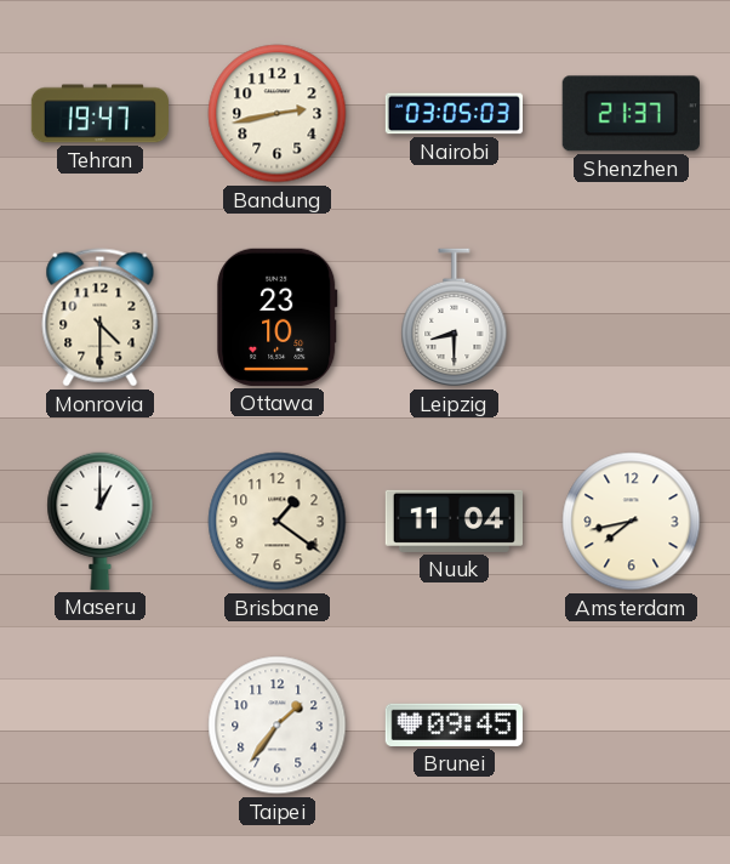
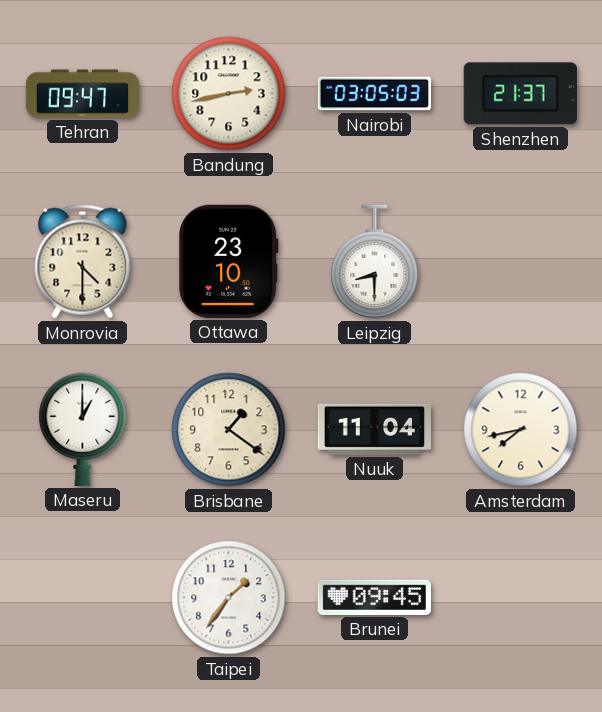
Tehran: 19:47 -> 09:47 (82, 94)
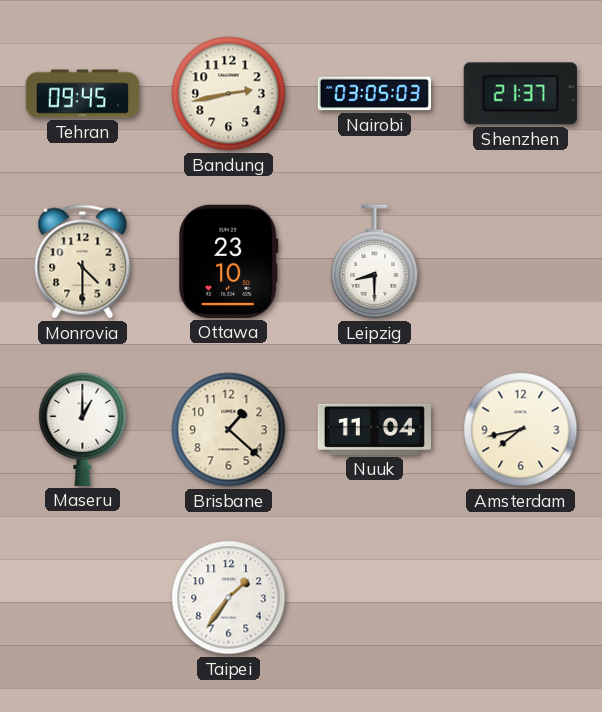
Tehran: 09:47 -> 09:45 (82, 94)
Brisbane: 1:21 -> 1:22 (229, 430)
Brunei: 09:45 -> none (374, 597)
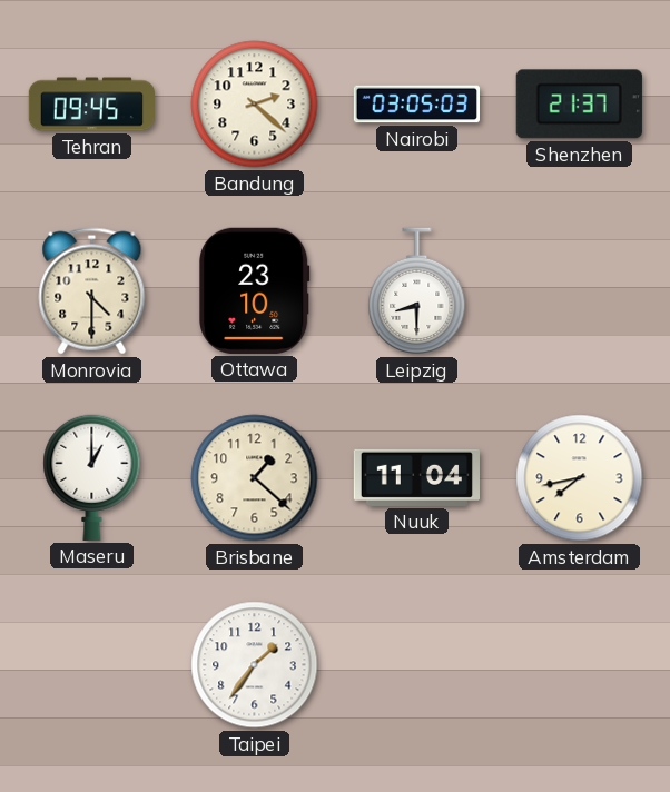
Bandung: 2:43 -> 2:22 (255, 105)
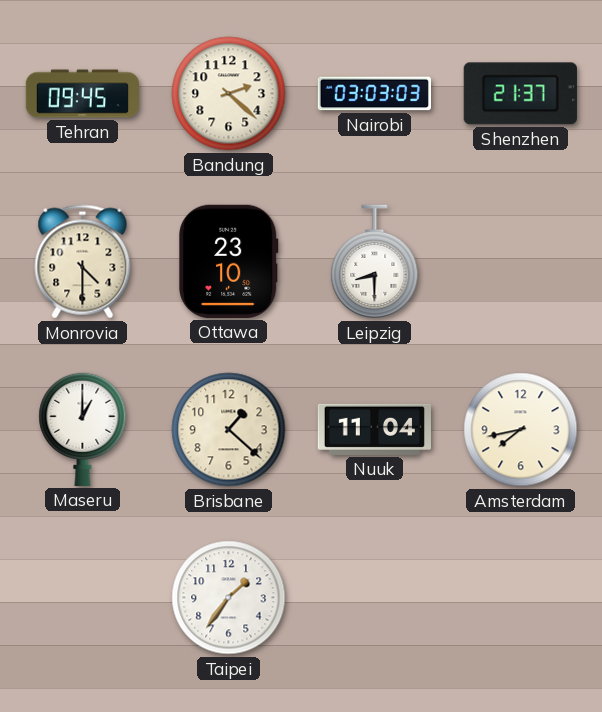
Nairobi: 03:05 -> 03:03 (374, 94)
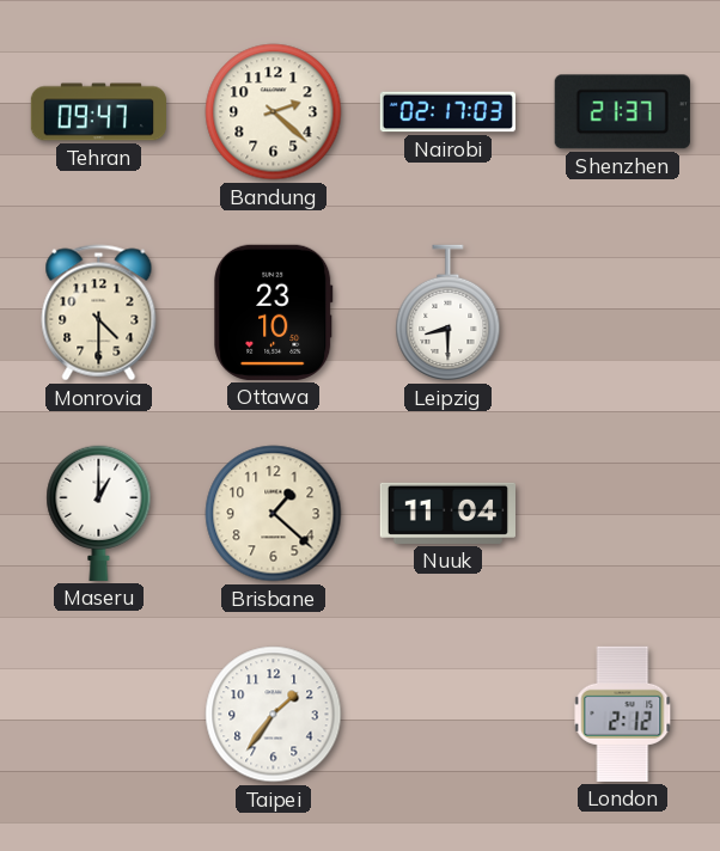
Tehran: 09:45 -> 09:47 (98, 112)
Nairobi: 03:03 -> 02:17 (447, 112)
Amsterdam: 7:43 -> none (521, 430)
London: none -> 2:12 (623, 714)
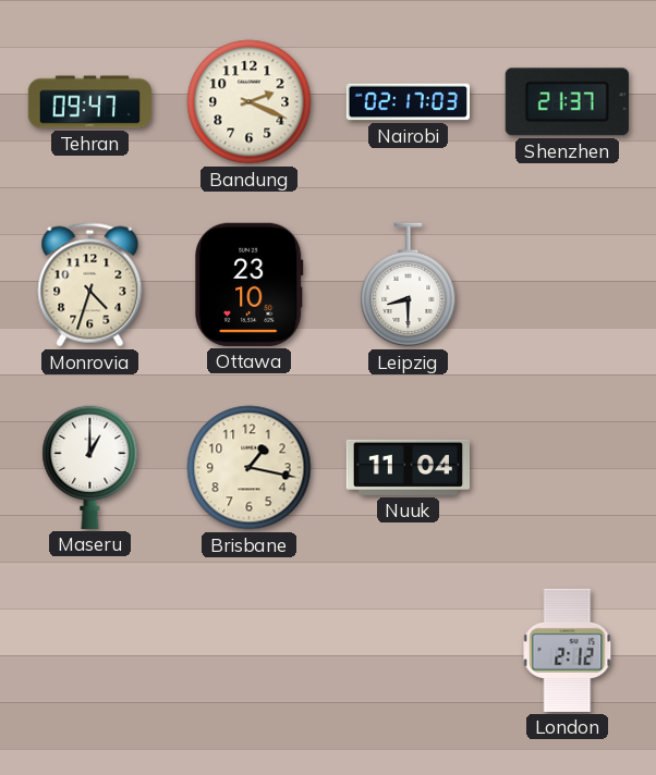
Bandung: 2:22 -> 2:19 (250, 102)
Monrovia: 4:30 -> 4:33 (90, 285)
Brisbane: 1:22 -> 1:17 (250, 468)
Taipei: 1:36 -> none (274, 715)
